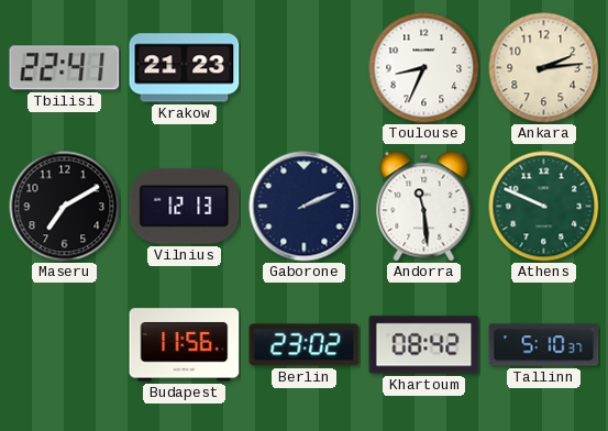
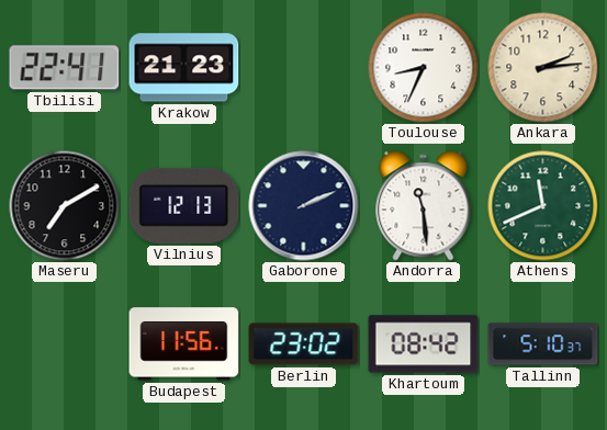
Athens: 9:49 -> 11:41 (543, 206)
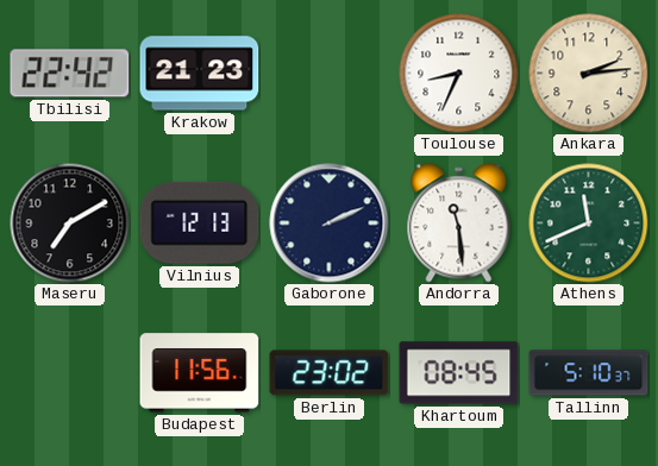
Tbilisi: 22:41 -> 22:42 (70, 74)
Khartoum: 08:42 -> 08:45 (459, 373)
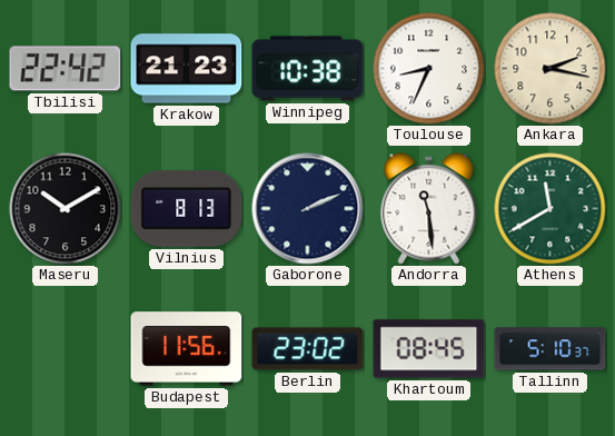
Winnipeg: none -> 10:38 (308, 69)
Ankara: 2:14 -> 2:17 (550, 69)
Maseru: 7:10 -> 10:10 (66, 209)
Vilnius: 12:13 -> 8:13 (187, 208)
Athens: 11:41 -> 11:40 (550, 209)
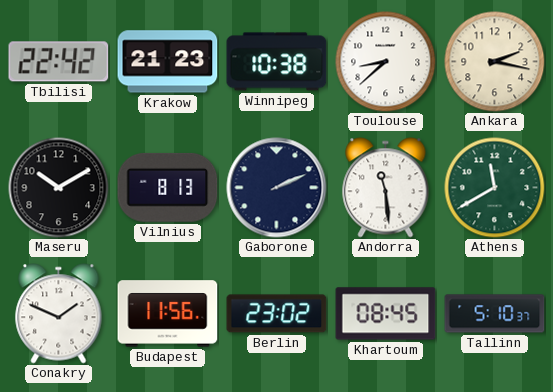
Toulouse: 8:34 -> 8:38 (386, 62)
Conakry: none -> 1:49 (59, 314)
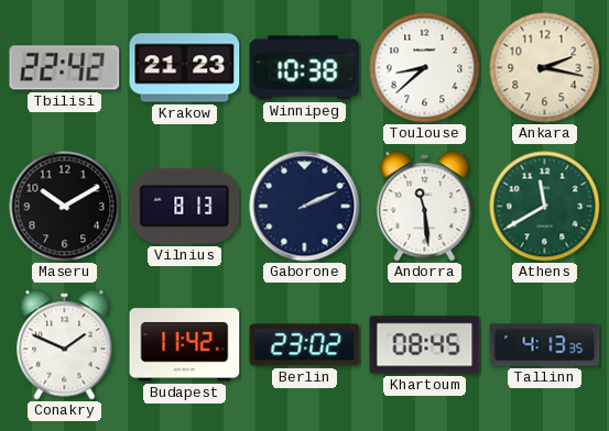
Budapest: 11:56 -> 11:42 (185, 345)
Tallinn: 5:10 -> 4:13 (545, 345)
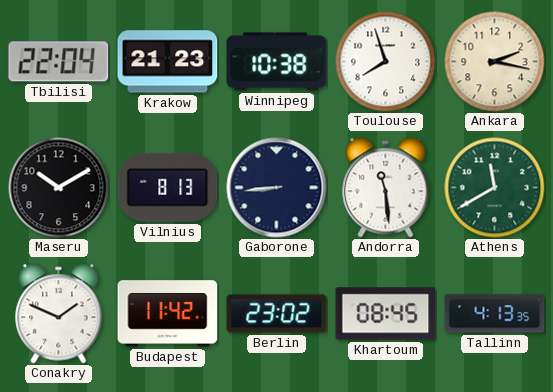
Tbilisi: 22:42 -> 22:04 (59, 62)
Toulouse: 8:38 -> 7:57 (386, 62)
Gaborone: 2:11 -> 8:44 (277, 188)
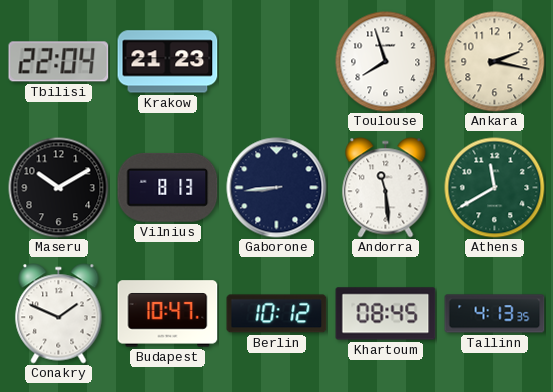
Winnipeg: 10:38 -> none (277, 62)
Budapest: 11:42 -> 10:47 (168, 314)
Berlin: 23:02 -> 10:12 (277, 314)
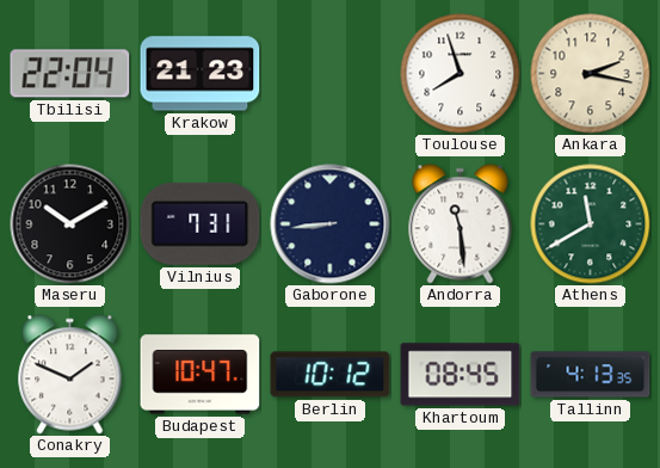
Vilnius: 8:13 -> 7:31 (201, 223)
